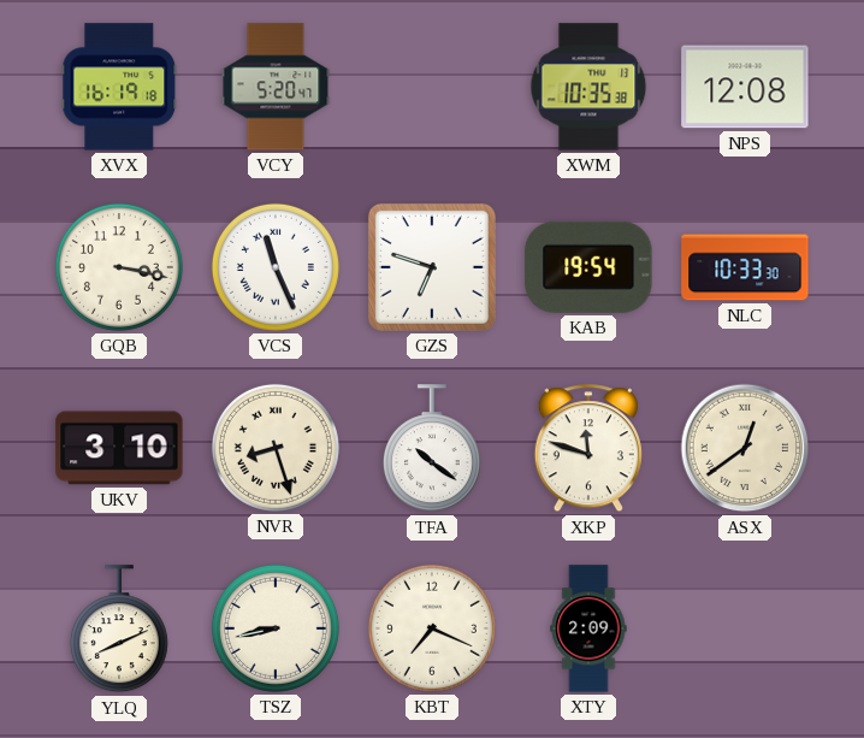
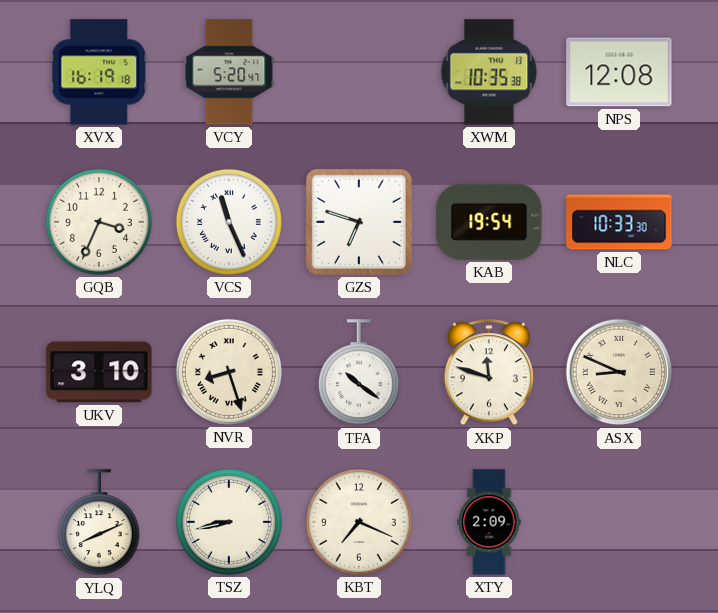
GQB: 3:17 -> 3:34 (99, 222)
ASX: 12:39 -> 8:49 (619, 372)
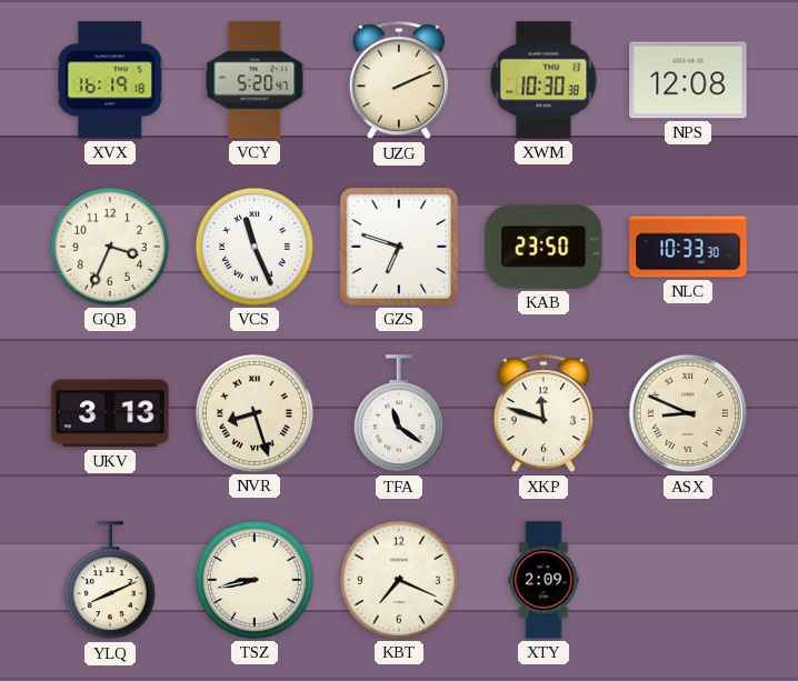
UZG: none -> 2:11 (399, 81)
XWM: 10:35 -> 10:30 (543, 80)
KAB: 19:54 -> 23:50 (543, 247)
UKV: 3:10 -> 3:13 (110, 413)
TFA: 10:21 -> 11:21 (399, 414)
